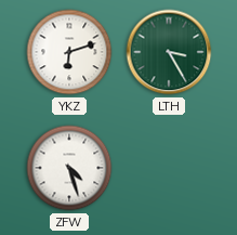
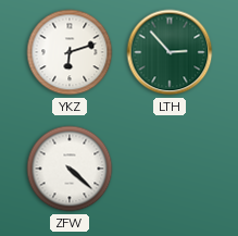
LTH: 3:25 -> 2:53 (170, 52)
ZFW: 4:27 -> 4:22 (70, 169)
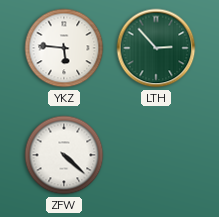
YKZ: 6:12 -> 5:46 (64, 48)
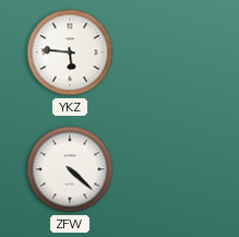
LTH: 2:53 -> none (156, 48)
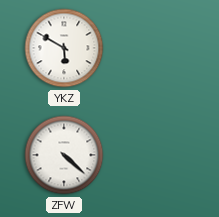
YKZ: 5:46 -> 5:50 (64, 48)
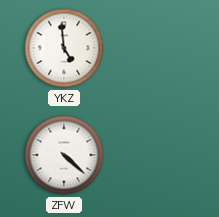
YKZ: 5:50 -> 4:59 (64, 48)
